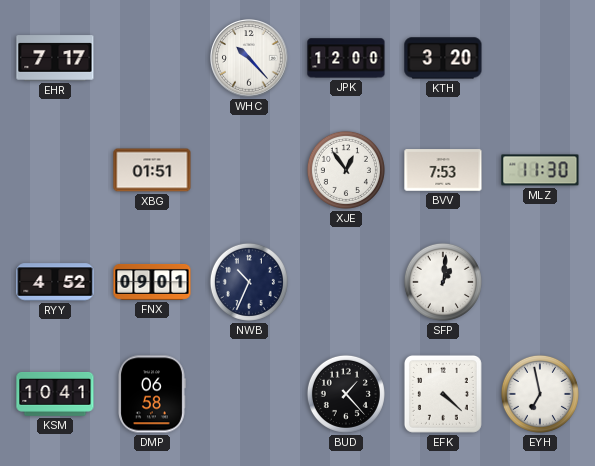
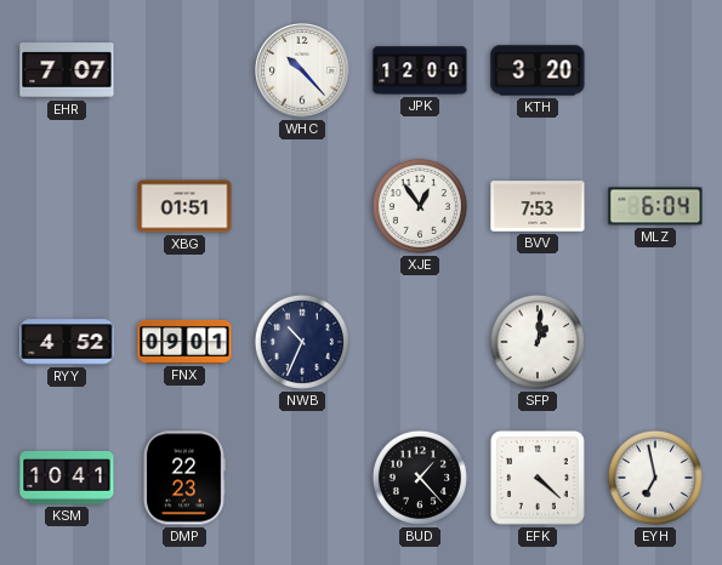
EHR: 7:17 -> 7:07 (67, 70)
MLZ: 11:30 -> 6:04 (655, 206)
DMP: 06:58 -> 22:23 (184, 478)
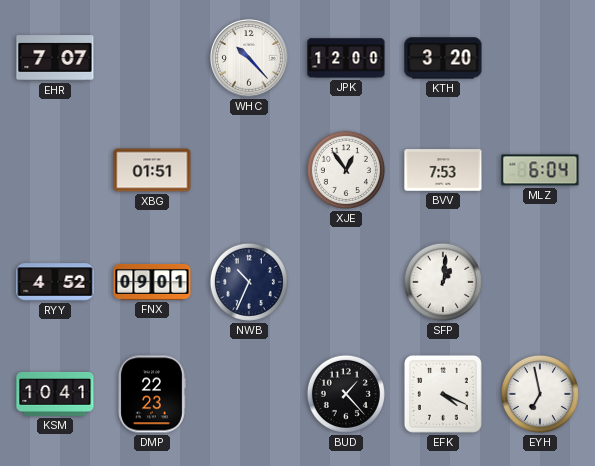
EFK: 4:22 -> 4:19 (443, 394)
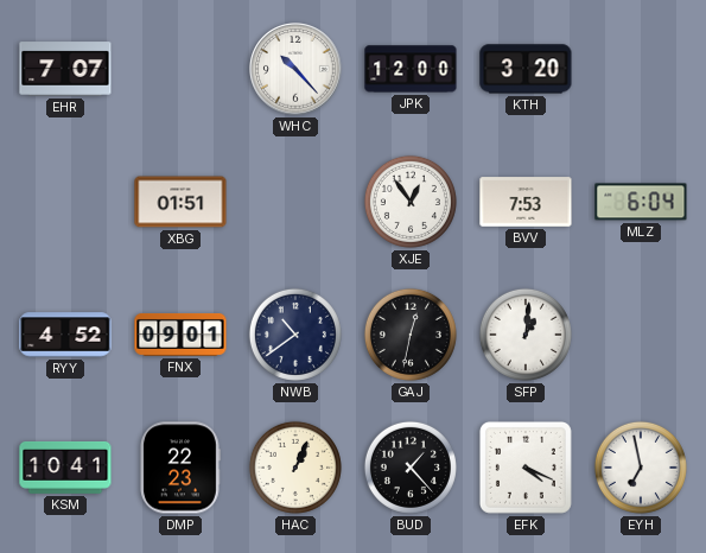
NWB: 10:34 -> 10:39 (295, 335)
GAJ: none -> 12:32 (411, 335)
HAC: none -> 1:04 (295, 468)
